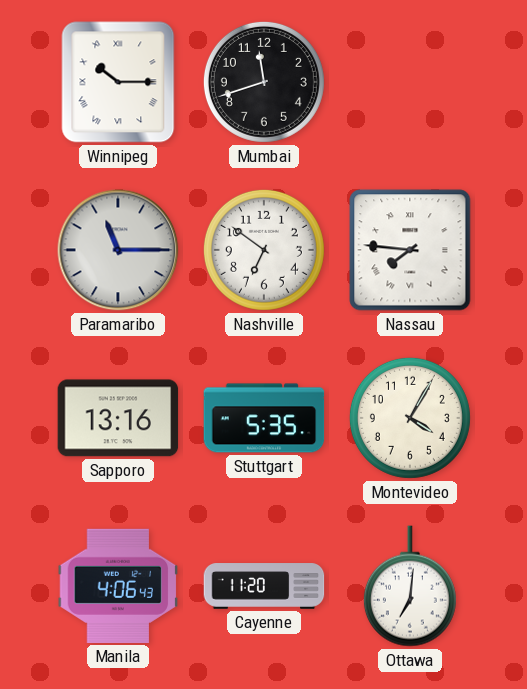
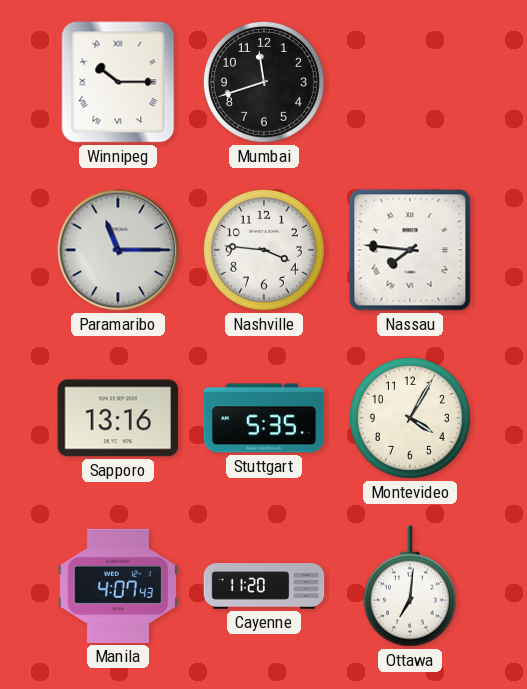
Nashville: 6:51 -> 3:46 (264, 250)
Manila: 4:06 -> 4:07 (118, 586)
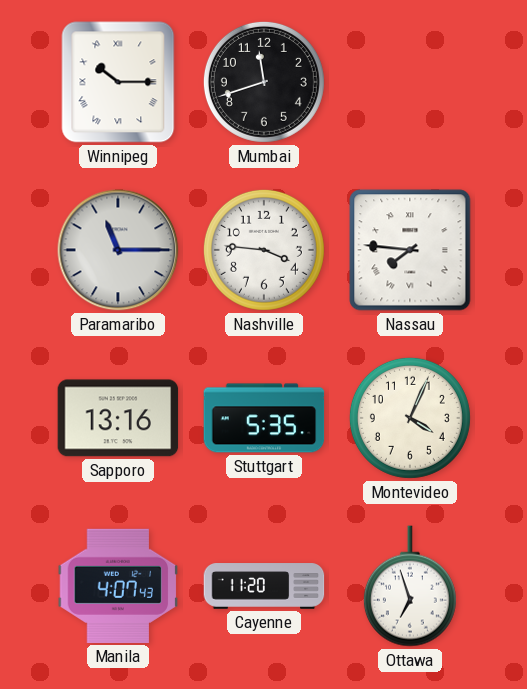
Montevideo: 4:05 -> 4:04 (410, 418)
Ottawa: 7:01 -> 6:57 (410, 586)
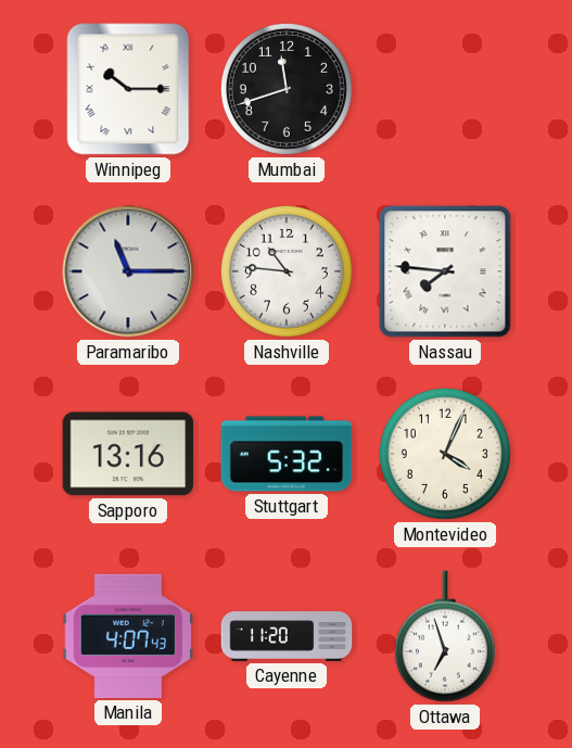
Nashville: 3:46 -> 10:46 (287, 271)
Stuttgart: 5:35 -> 5:32 (287, 454)
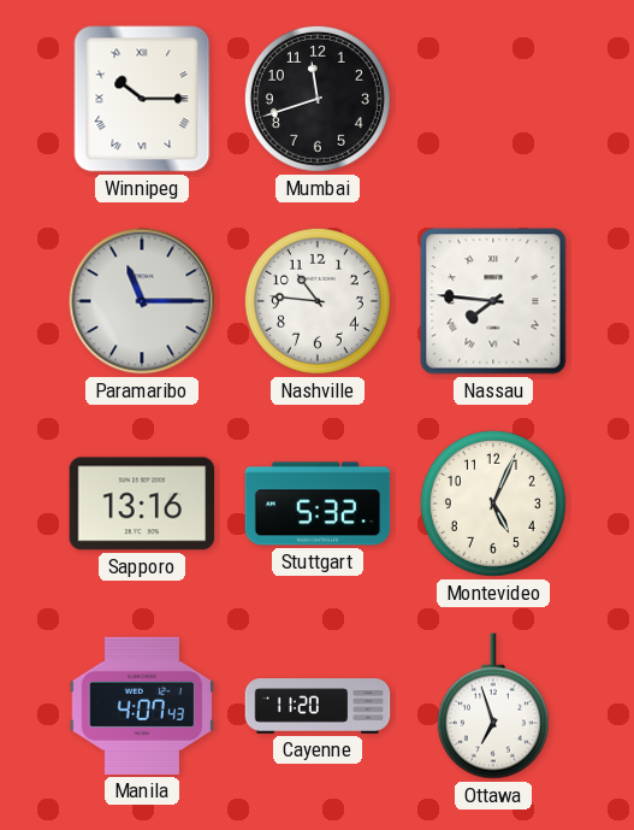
Montevideo: 4:04 -> 5:04 (493, 504)
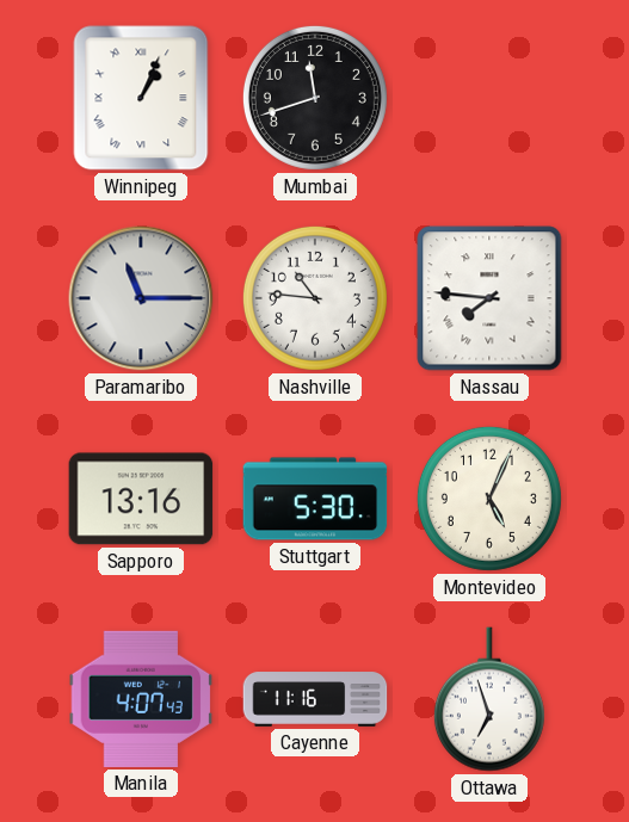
Winnipeg: 10:15 -> 1:04 (141, 98)
Stuttgart: 5:32 -> 5:30 (315, 499)
Cayenne: 11:20 -> 11:16 (315, 699)
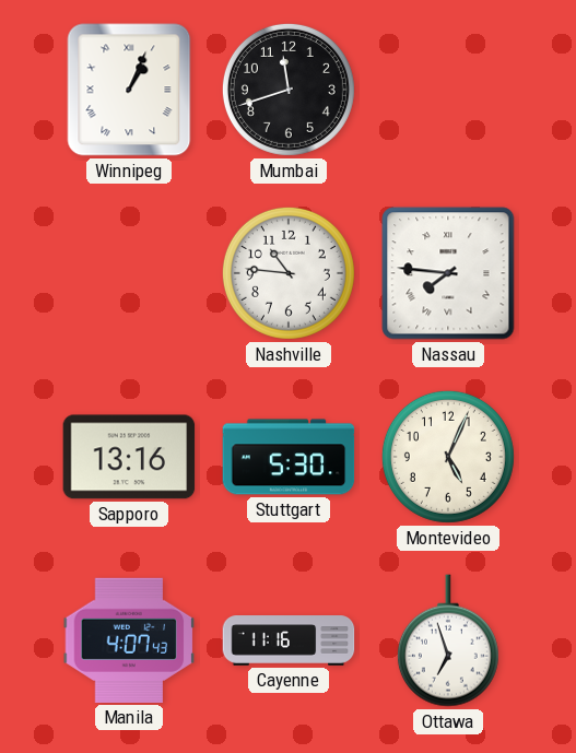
Paramaribo: 11:15 -> none (141, 298)
